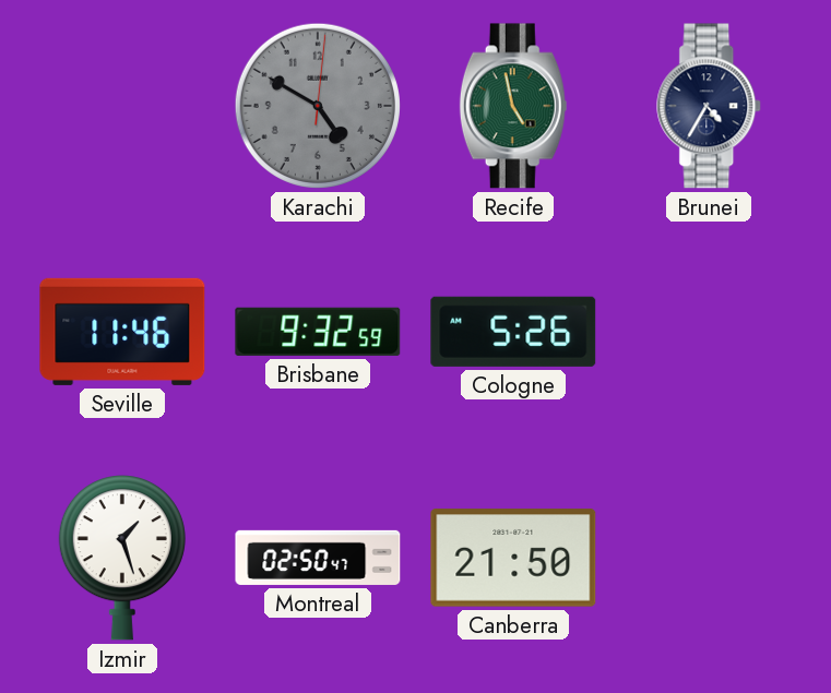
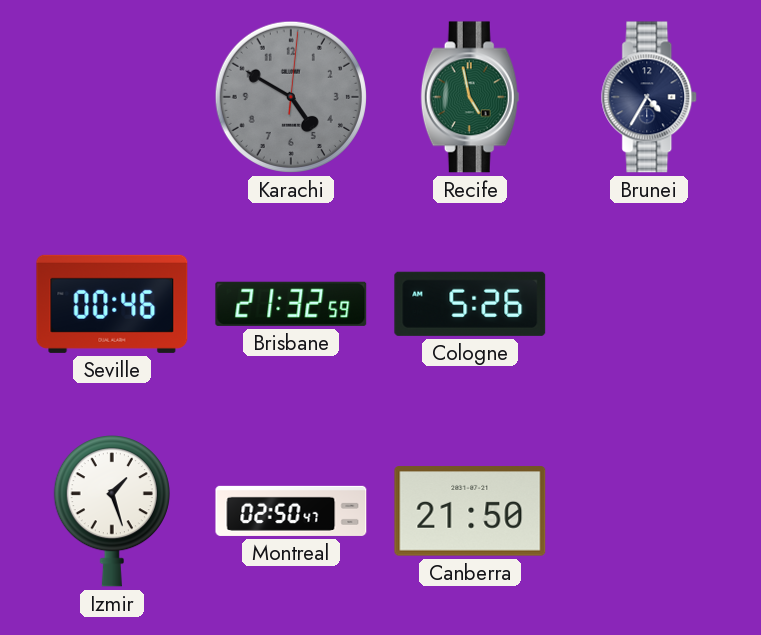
Seville: 11:46 -> 00:46 (112, 304)
Brisbane: 9:32 -> 21:32 (291, 304)
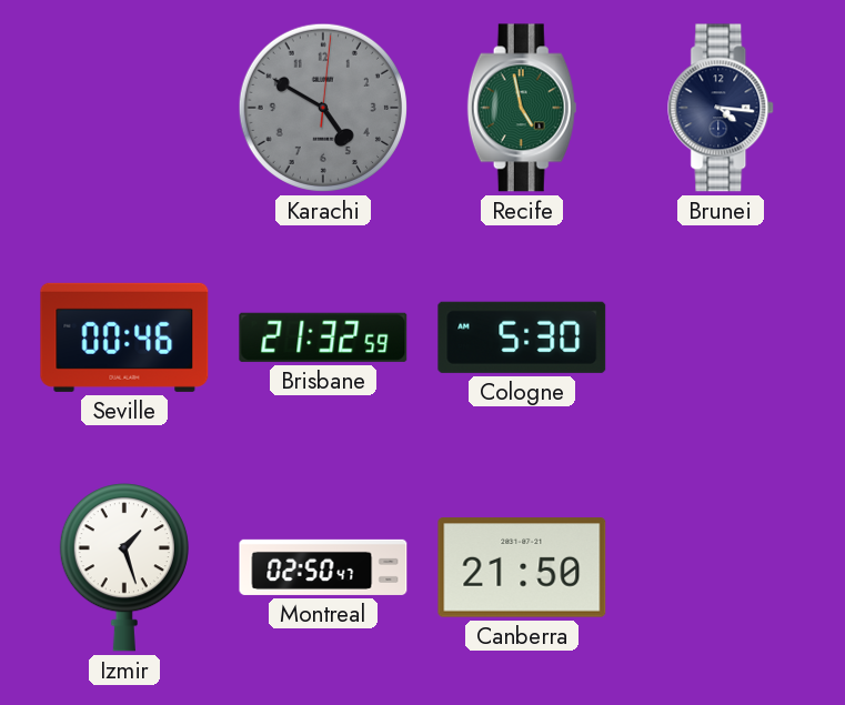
Brunei: 4:35 -> 4:16 (722, 108)
Cologne: 5:26 -> 5:30 (522, 338)
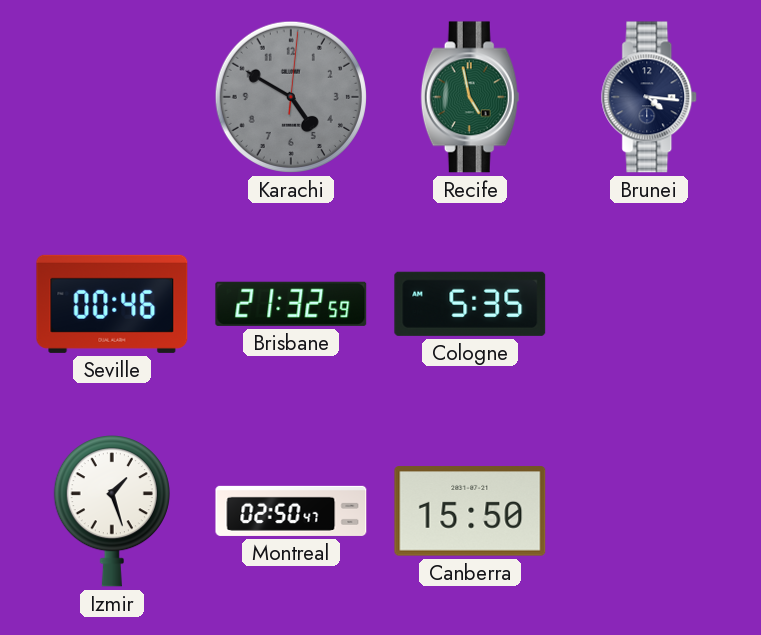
Cologne: 5:30 -> 5:35 (470, 304)
Canberra: 21:50 -> 15:50 (470, 511)
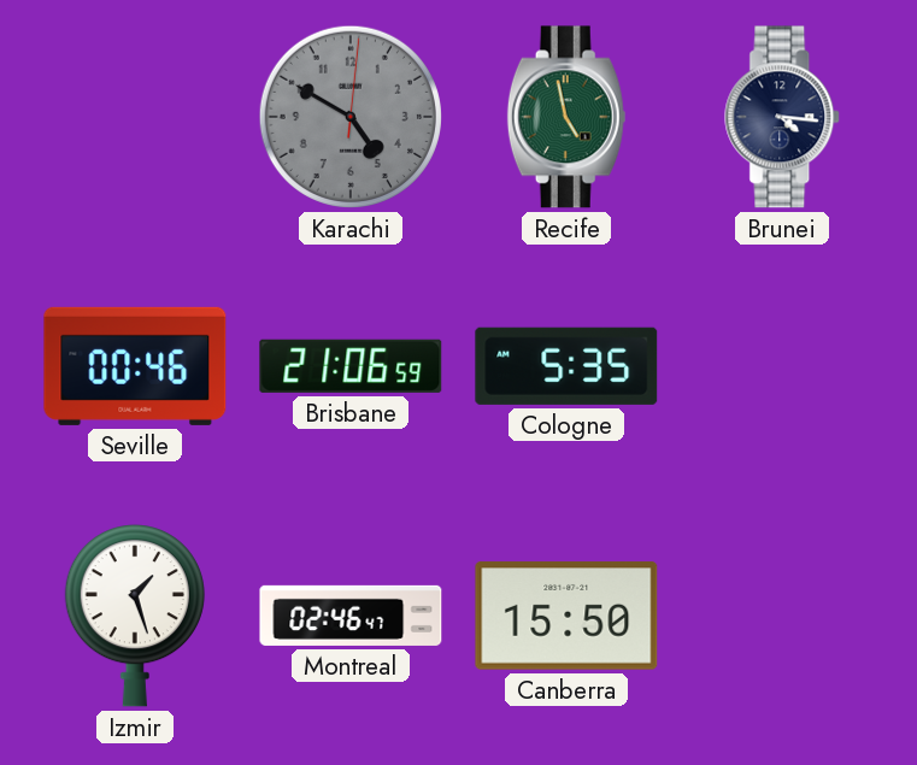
Brisbane: 21:32 -> 21:06 (351, 366)
Montreal: 02:50 -> 02:46 (351, 616)
